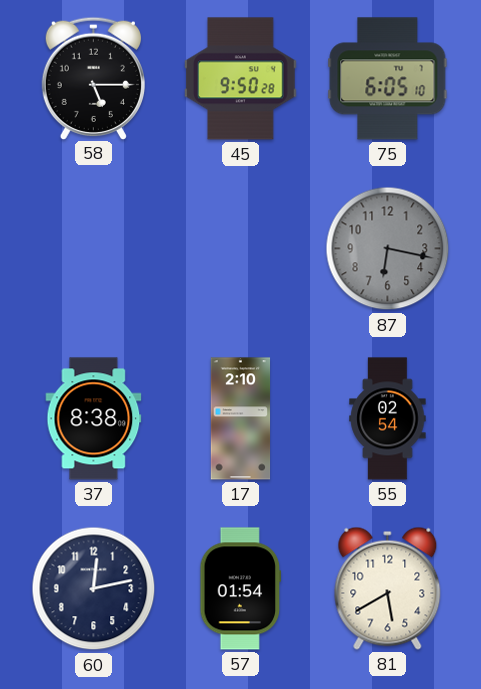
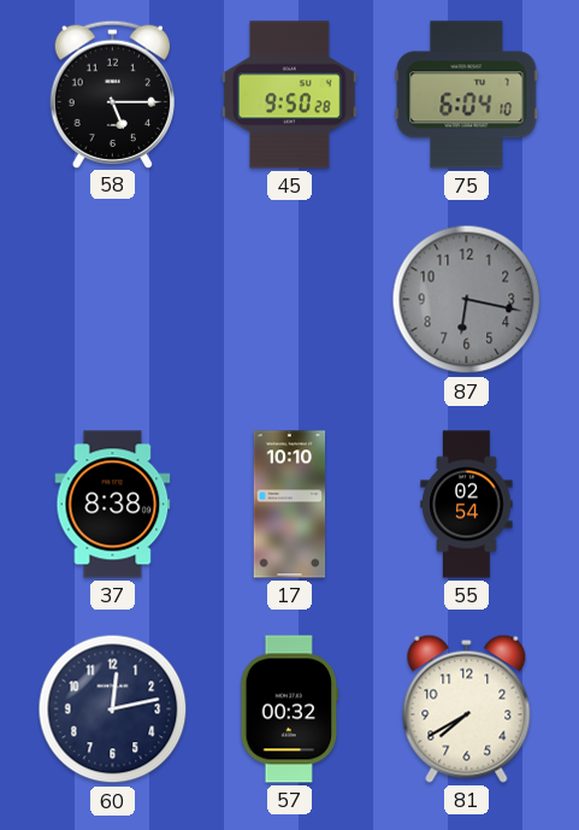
75: 6:05 -> 6:04 (467, 95)
17: 2:10 -> 10:10 (290, 505)
57: 01:54 -> 00:32 (290, 710)
81: 5:40 -> 7:40 (467, 708)
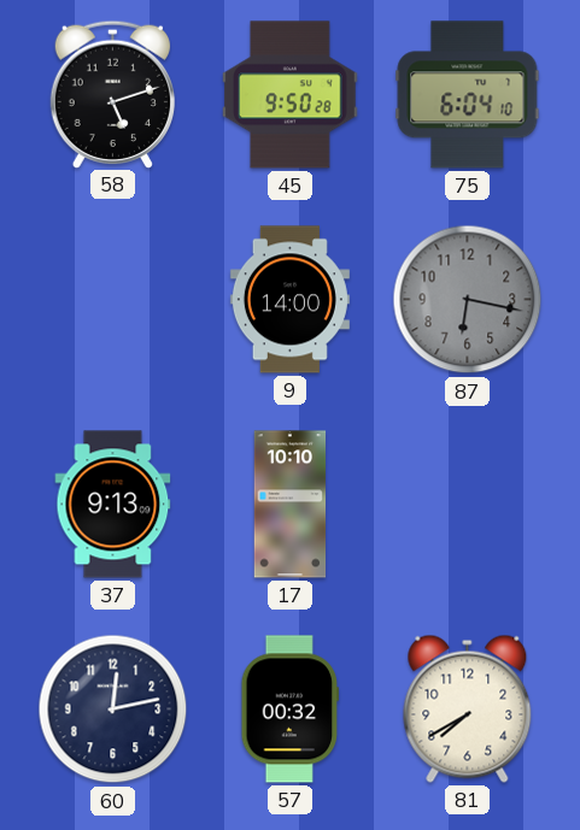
58: 5:15 -> 5:12 (112, 94)
9: none -> 14:00 (289, 300)
37: 8:38 -> 9:13 (113, 505)
55: 02:54 -> none (467, 505)
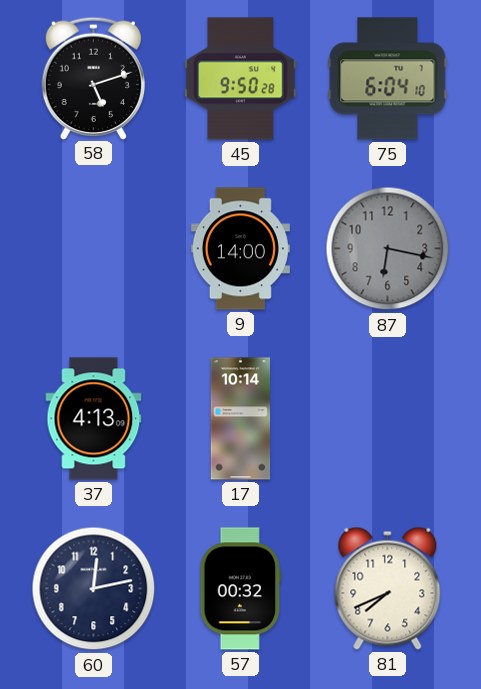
37: 9:13 -> 4:13 (94, 419)
17: 10:10 -> 10:14 (241, 419)
81: 7:40 -> 7:41 (388, 588)
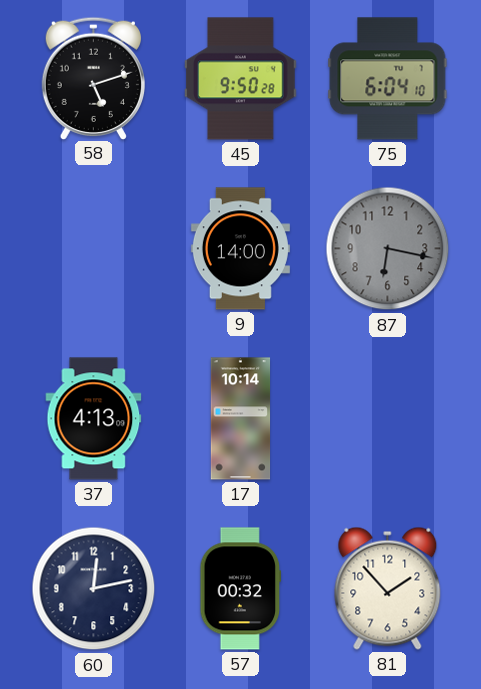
81: 7:41 -> 1:53 (388, 588)
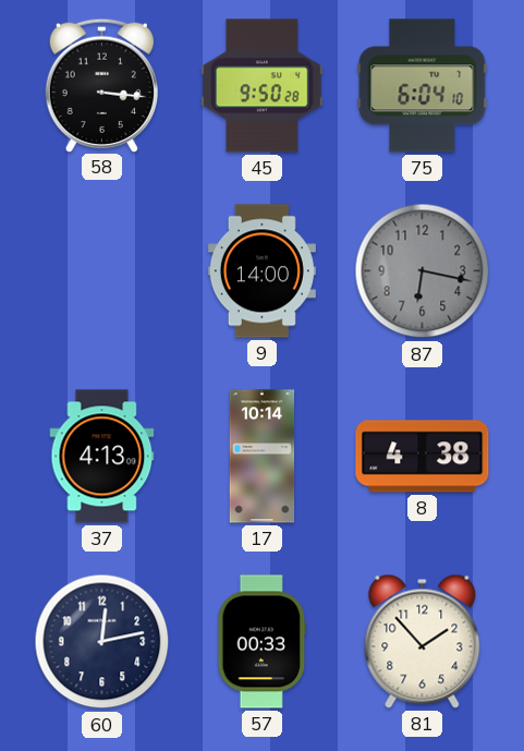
58: 5:12 -> 3:16 (101, 85)
8: none -> 4:38 (423, 457)
57: 00:32 -> 00:33 (263, 642)
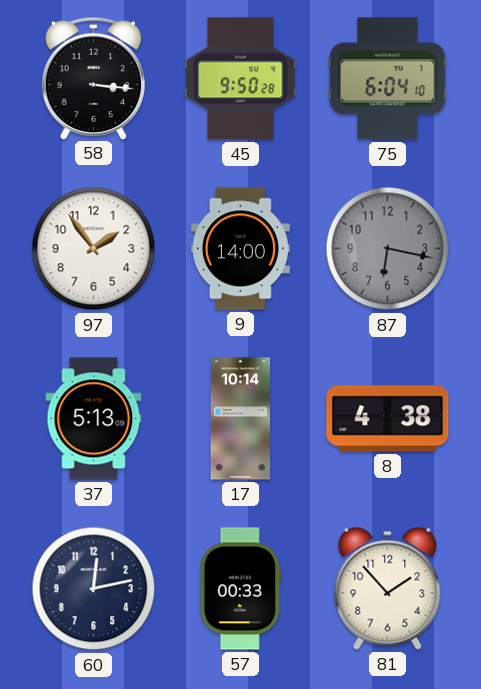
97: none -> 1:54 (94, 249)
37: 4:13 -> 5:13 (94, 419)
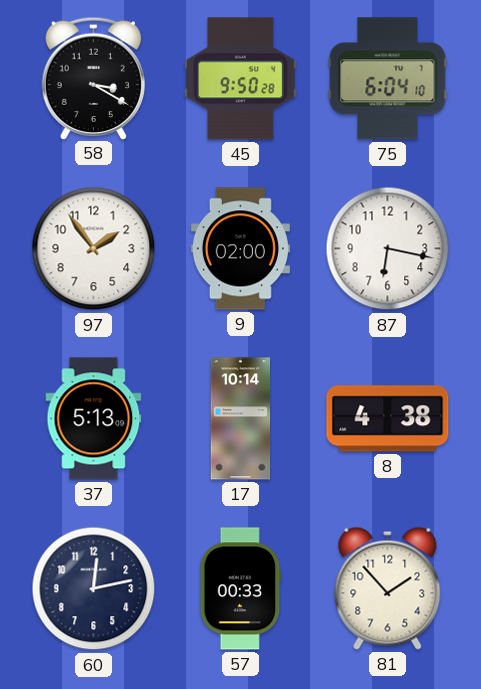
58: 3:16 -> 3:20 (93, 78)
9: 14:00 -> 02:00 (240, 249)
87 dial: grey -> white (388, 249)
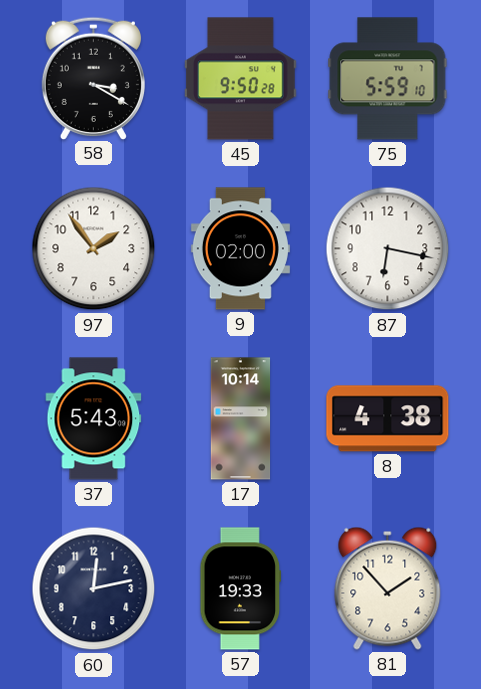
75: 6:04 -> 5:59 (388, 79)
37: 5:13 -> 5:43 (94, 419)
57: 00:33 -> 19:33 (241, 589)
